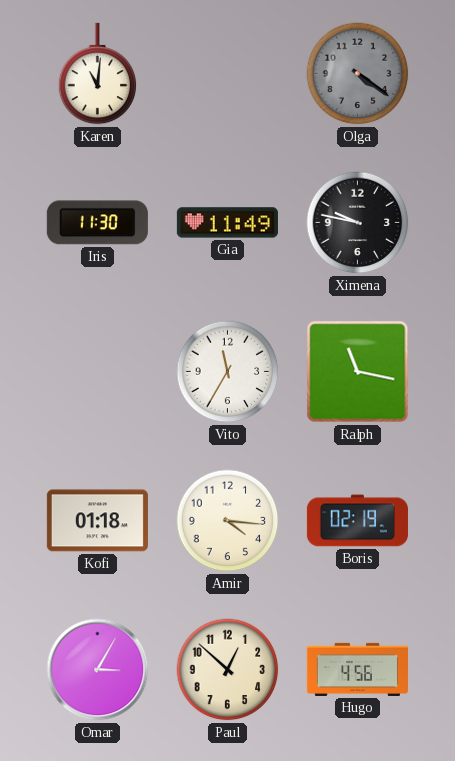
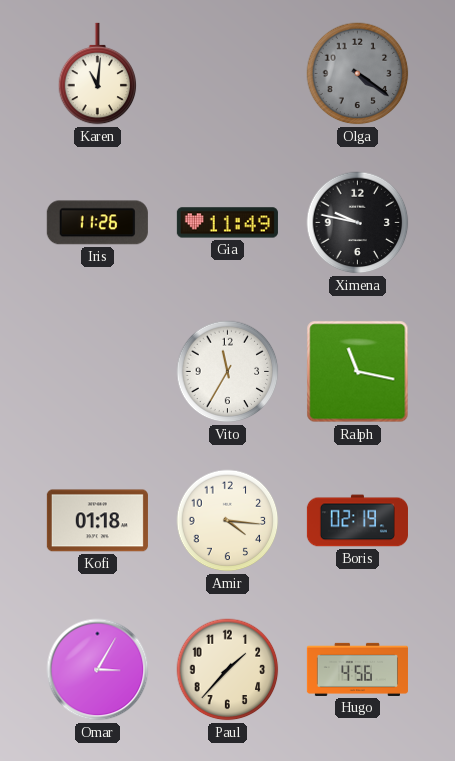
Iris: 11:30 -> 11:26 (97, 223)
Paul: 12:52 -> 1:37 (228, 670)
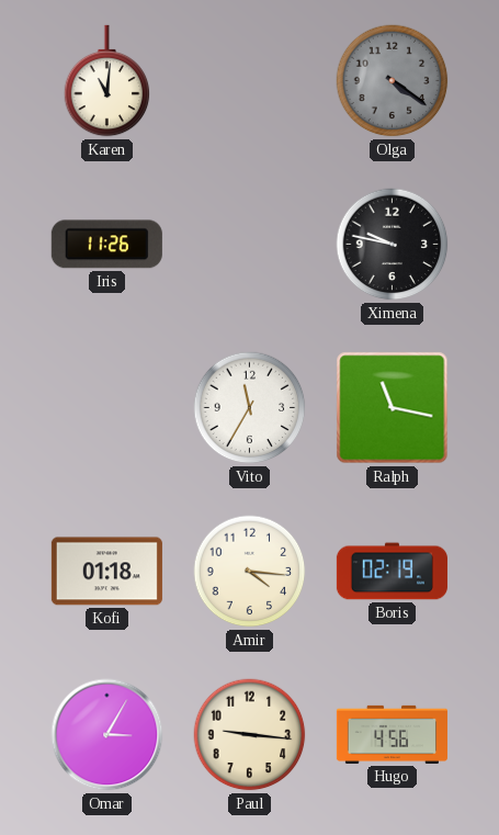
Gia: 11:49 -> none (227, 223)
Paul: 1:37 -> 9:16 (250, 735)
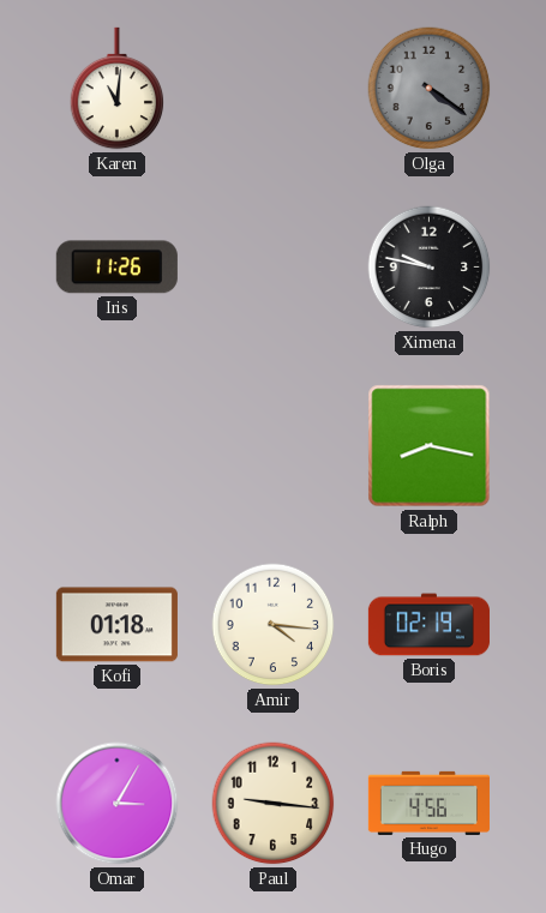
Vito: 11:35 -> none (250, 408)
Ralph: 11:17 -> 8:17 (430, 446)
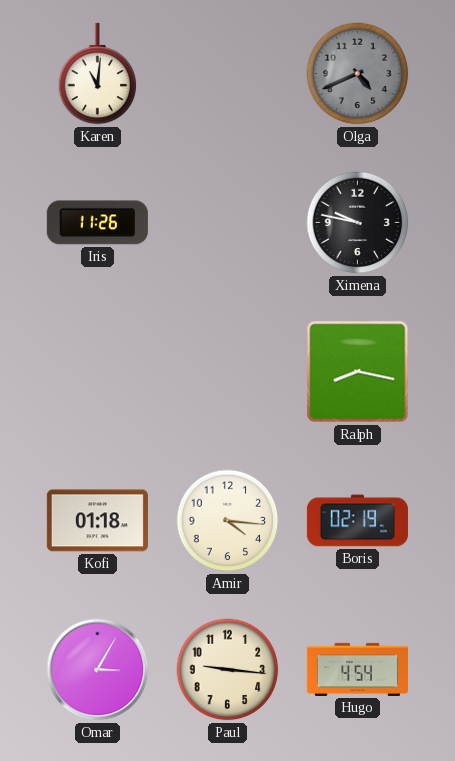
Olga: 4:21 -> 4:41 (358, 74)
Hugo: 4:56 -> 4:54 (357, 669)
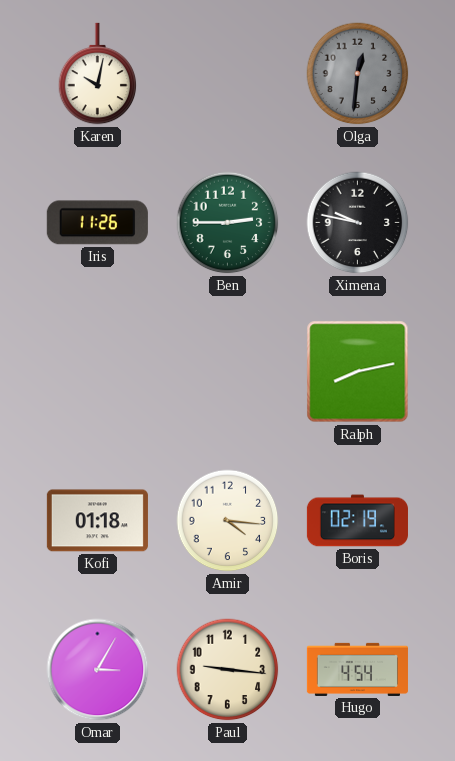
Karen: 11:01 -> 10:02 (98, 74)
Olga: 4:41 -> 12:31 (358, 74)
Ben: none -> 2:45 (228, 223)
Ralph: 8:17 -> 8:13 (358, 372)
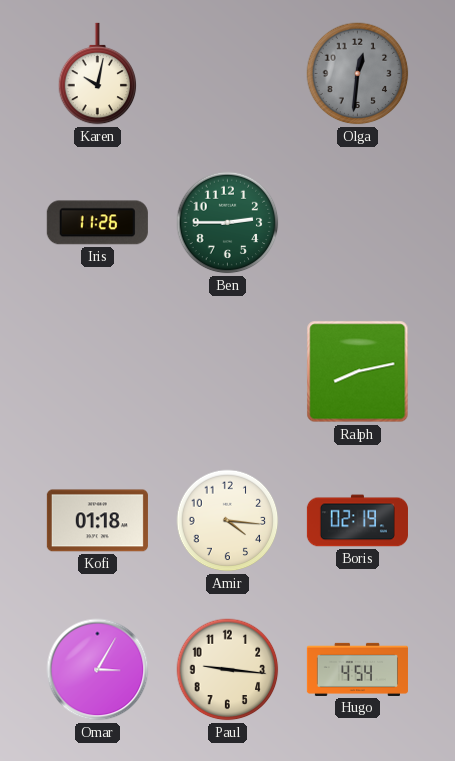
Ximena: 9:47 -> none (358, 223)
